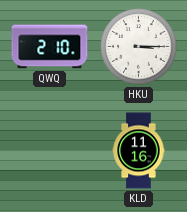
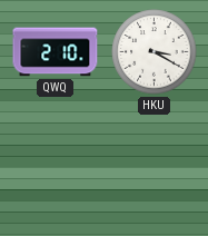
HKU: 3:15 -> 3:20 (155, 52)
KLD: 11:16 -> none (139, 151)
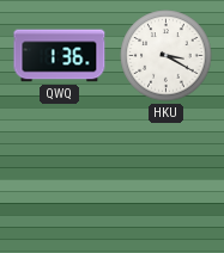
QWQ: 2:10 -> 1:36 (60, 56)
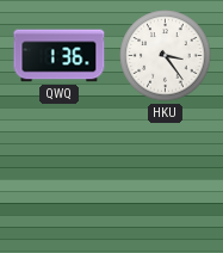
HKU: 3:20 -> 3:24 (166, 56)
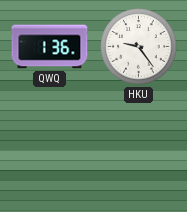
HKU: 3:24 -> 9:24 (139, 47)
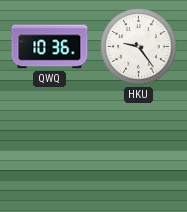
QWQ: 1:36 -> 10:36 (50, 47)
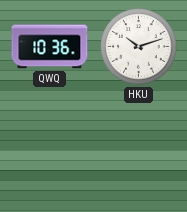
HKU: 9:24 -> 10:12 (139, 47)
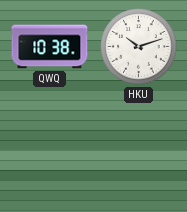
QWQ: 10:36 -> 10:38 (50, 47)
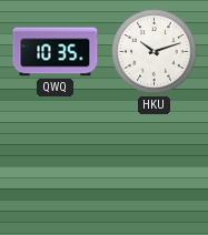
QWQ: 10:38 -> 10:35 (56, 52)
